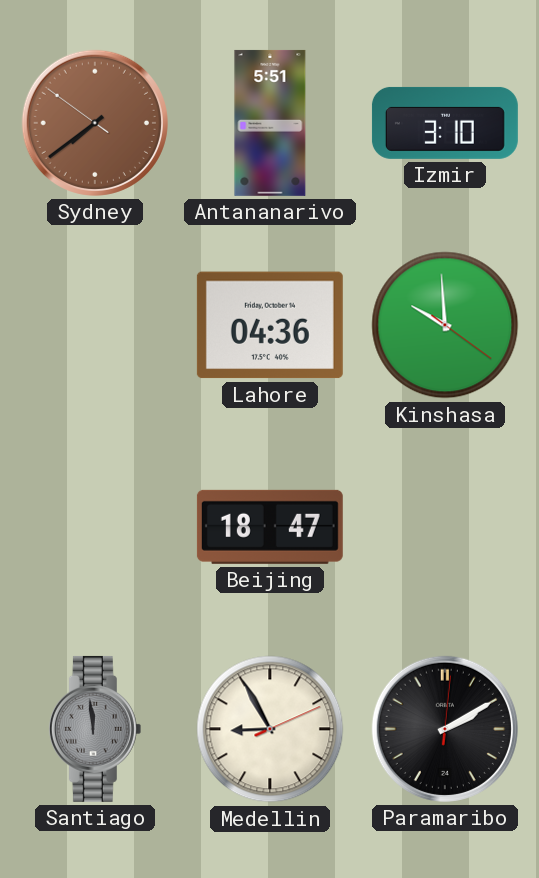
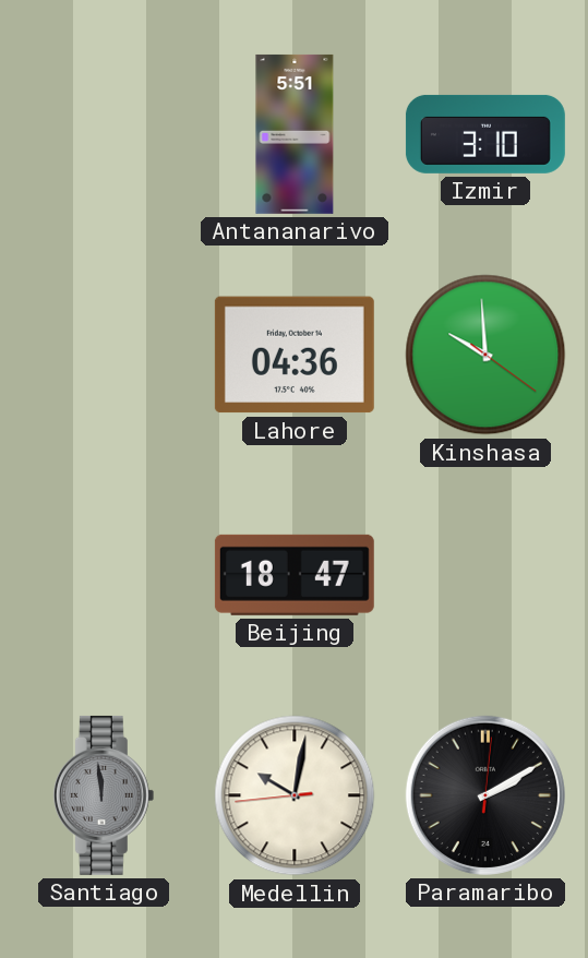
Sydney: 7:38 -> none (95, 123)
Medellin: 8:55 -> 10:01 (295, 795)
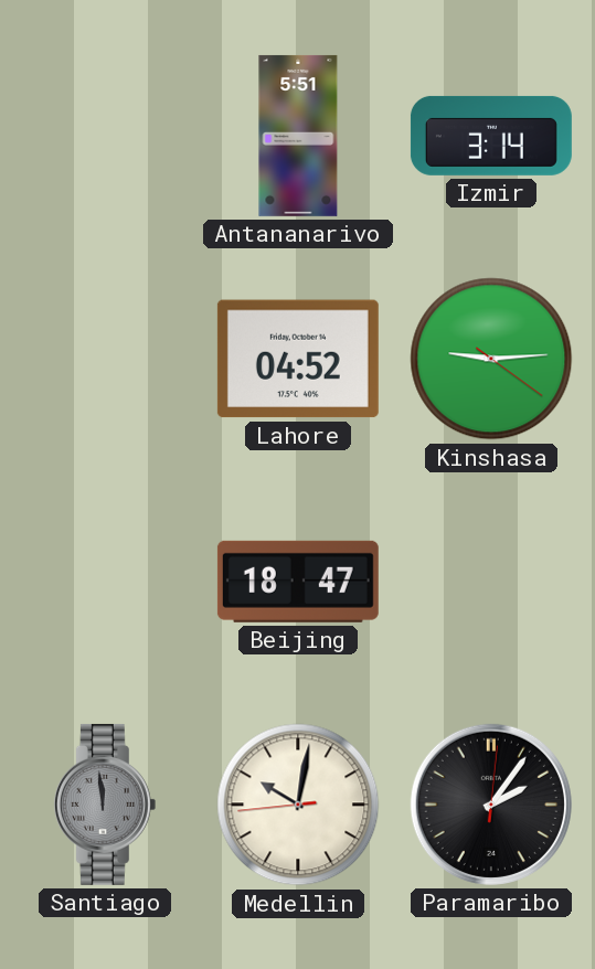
Izmir: 3:10 -> 3:14 (491, 136)
Lahore: 04:36 -> 04:52 (298, 359)
Kinshasa: 9:59 -> 9:14 (491, 359)
Paramaribo: 2:10 -> 2:06 (491, 805)
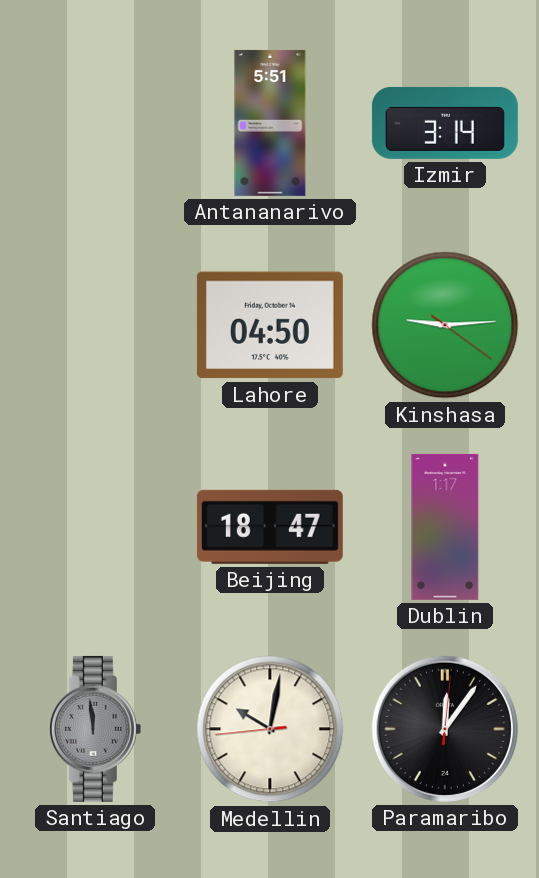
Lahore: 04:52 -> 04:50 (270, 325)
Dublin: none -> 1:17 (445, 527)
Paramaribo: 2:06 -> 12:06 (445, 729)
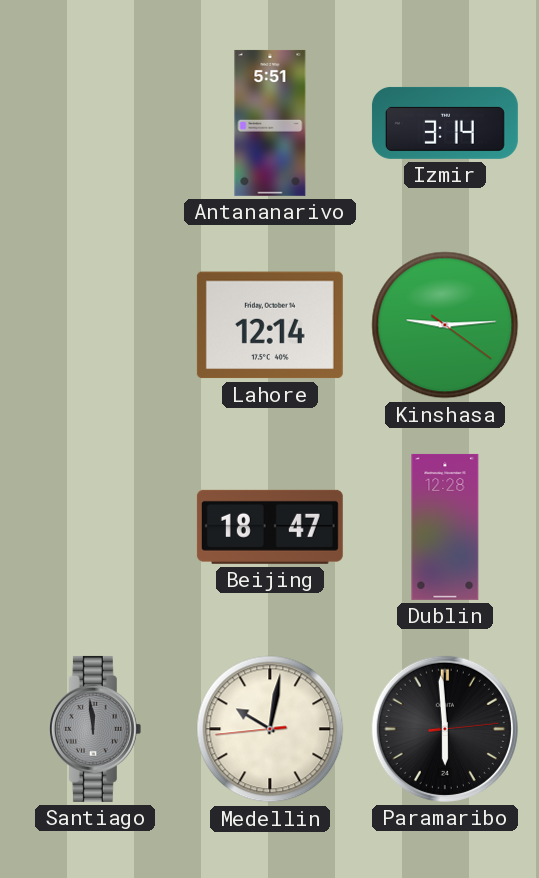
Lahore: 04:50 -> 12:14 (270, 325)
Dublin: 1:17 -> 12:28 (445, 527)
Paramaribo: 12:06 -> 5:59 (445, 729)
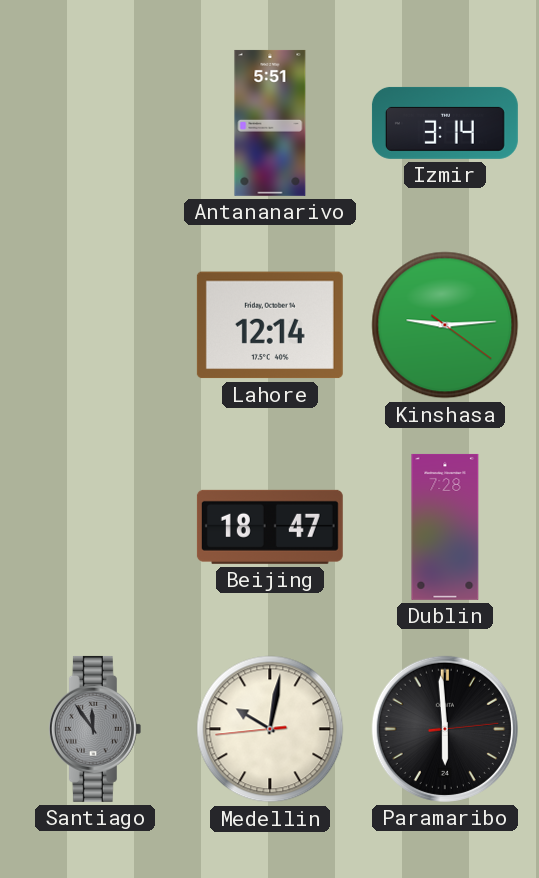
Dublin: 12:28 -> 7:28 (445, 527)
Santiago: 11:59 -> 11:54 (95, 729)
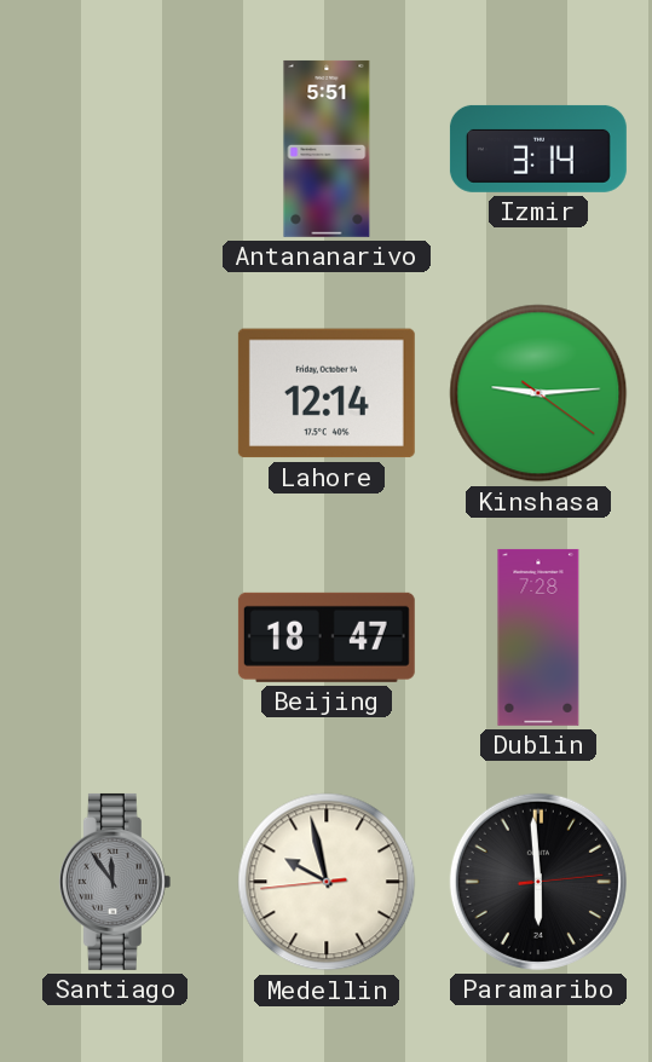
Medellin: 10:01 -> 9:57 (327, 882)
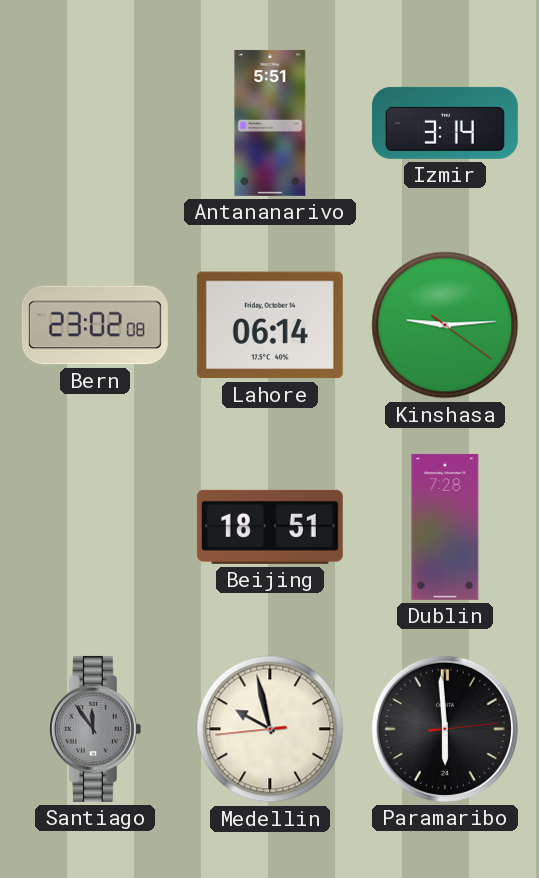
Bern: none -> 23:02 (95, 325)
Lahore: 12:14 -> 06:14 (270, 325)
Beijing: 18:47 -> 18:51 (270, 527)
